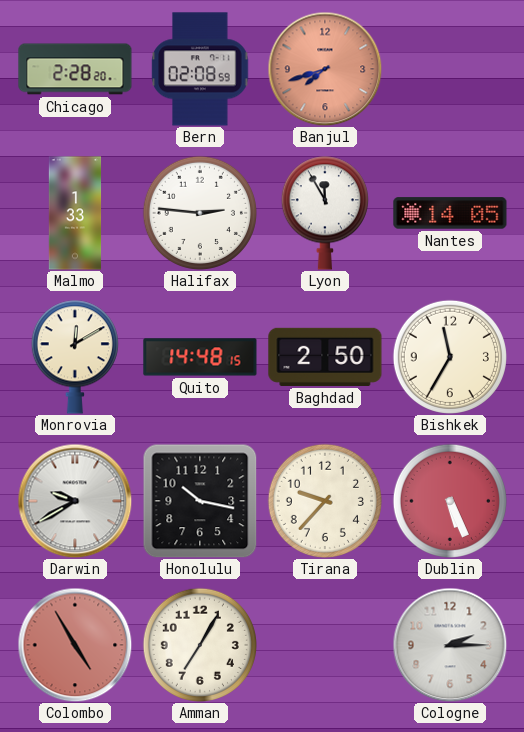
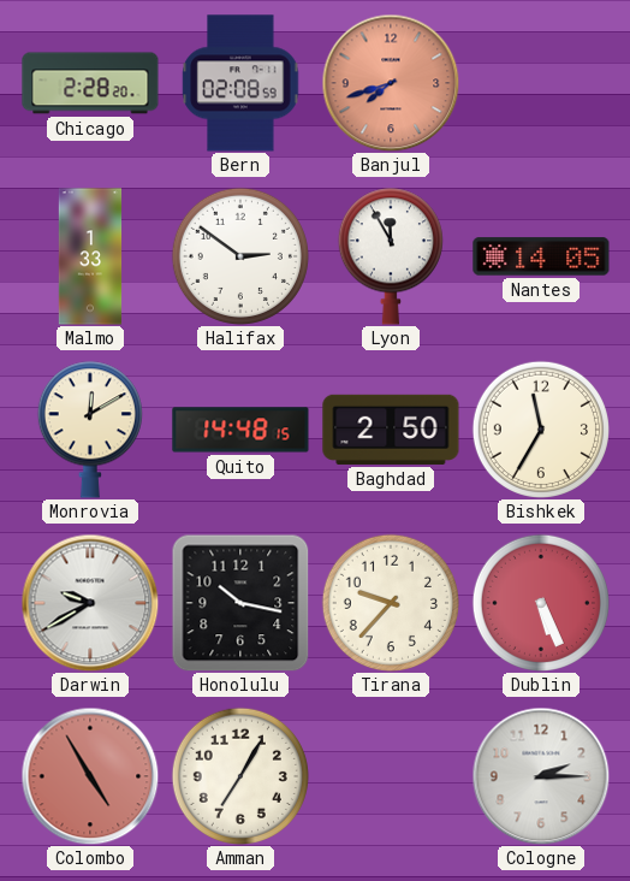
Halifax: 2:46 -> 2:51 (240, 256)
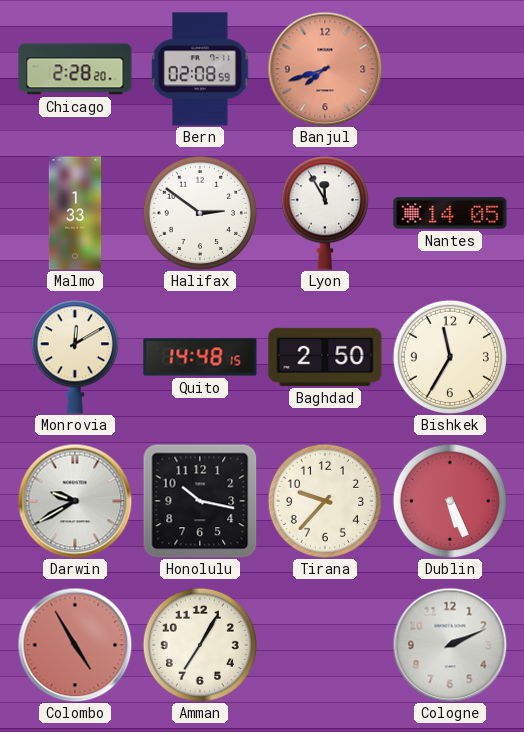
Cologne: 2:15 -> 2:11 (450, 645)
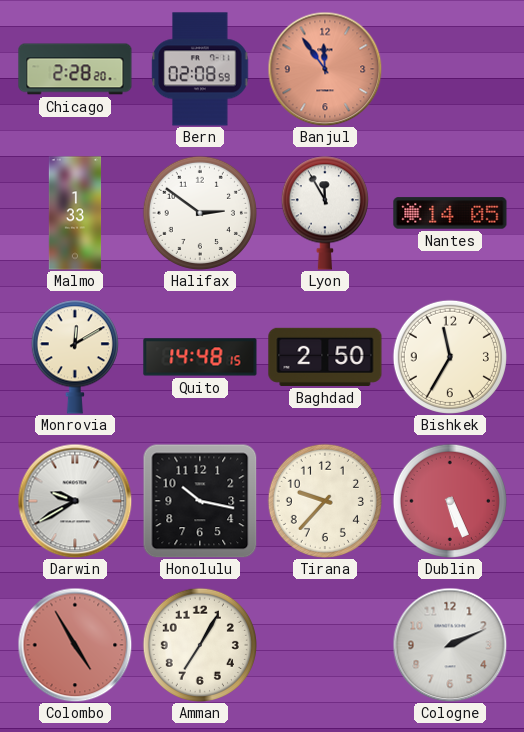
Banjul: 7:42 -> 11:54 (325, 69)
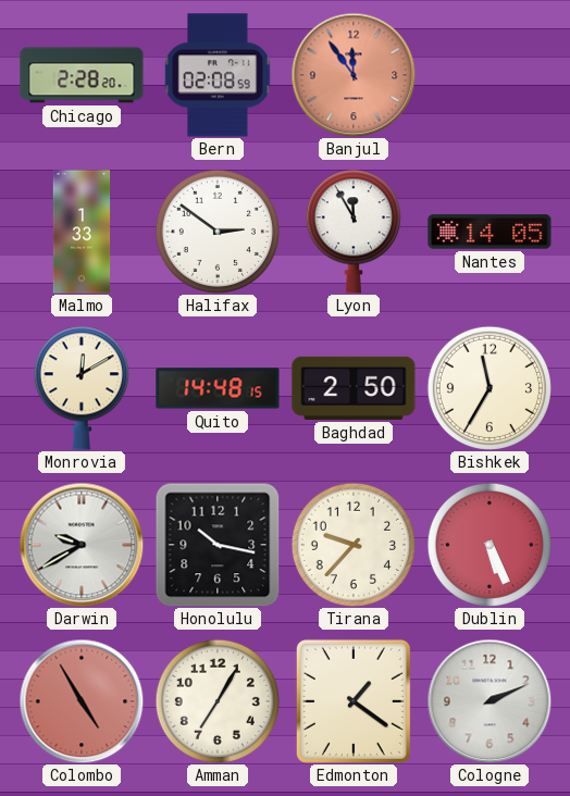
Edmonton: none -> 1:21 (354, 701)
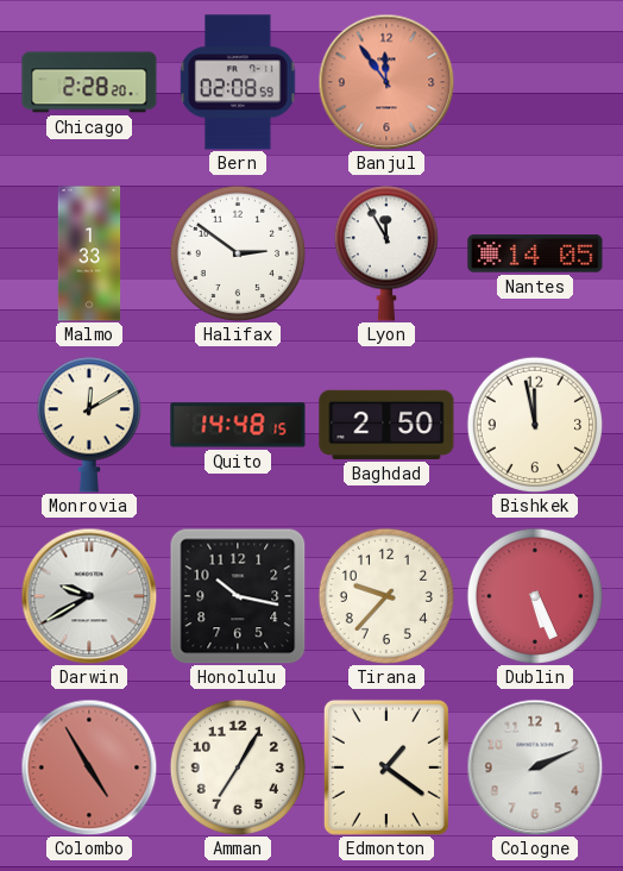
Bishkek: 11:35 -> 11:58 (535, 425)
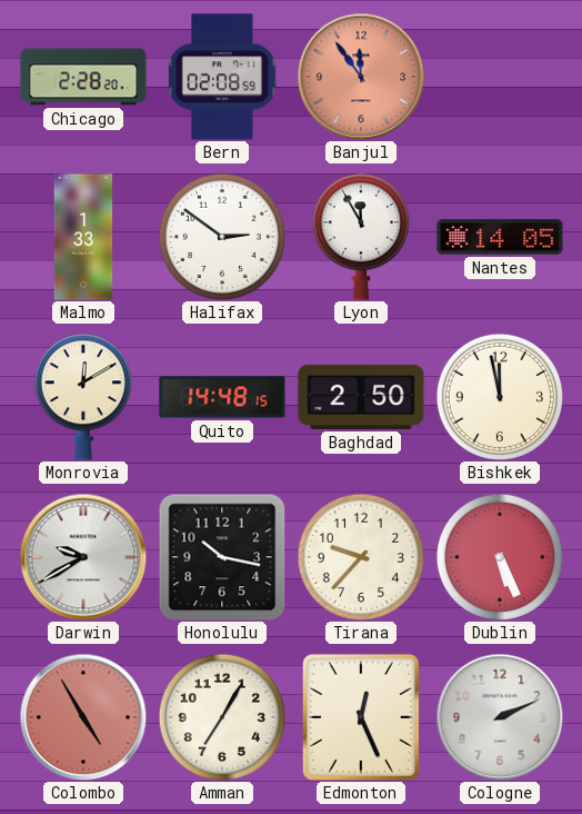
Edmonton: 1:21 -> 12:26 (361, 717)
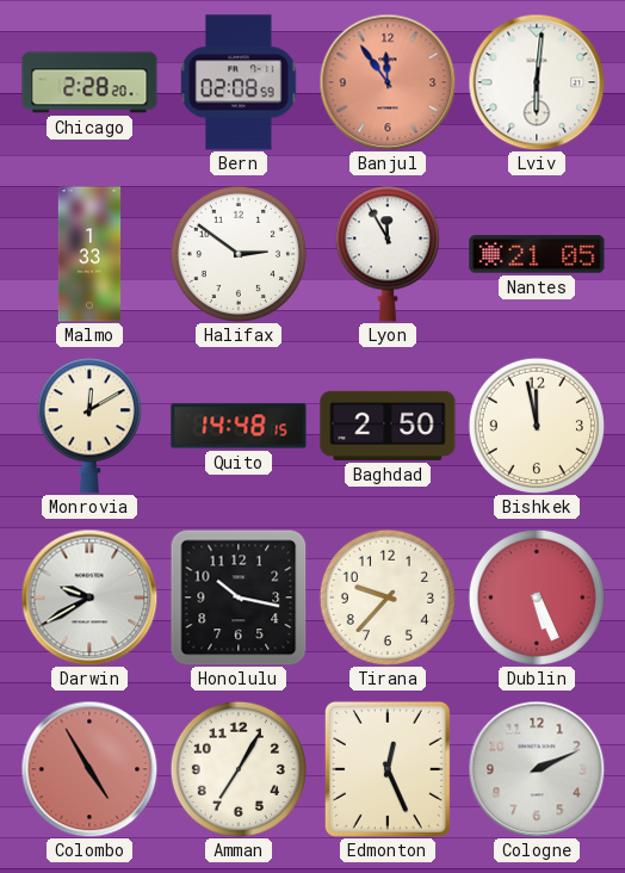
Lviv: none -> 6:01 (537, 82)
Nantes: 14:05 -> 21:05 (537, 254)
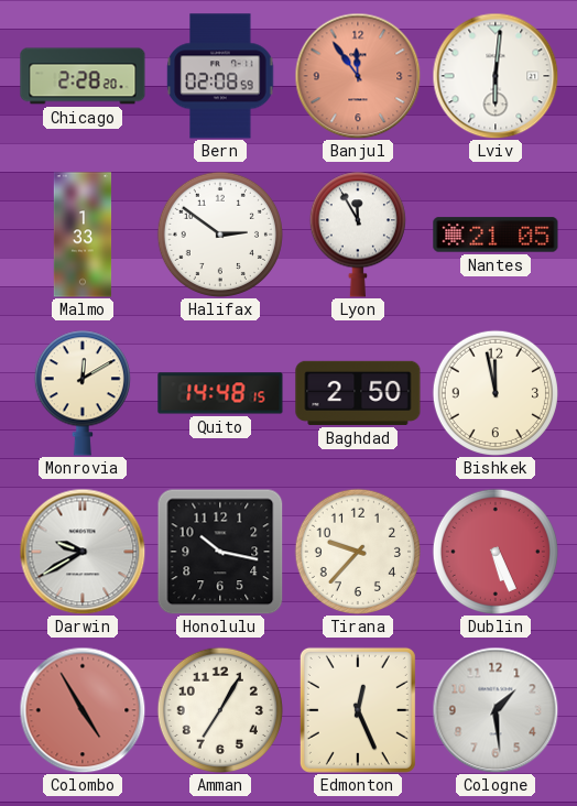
Cologne: 2:11 -> 1:29 (496, 710)
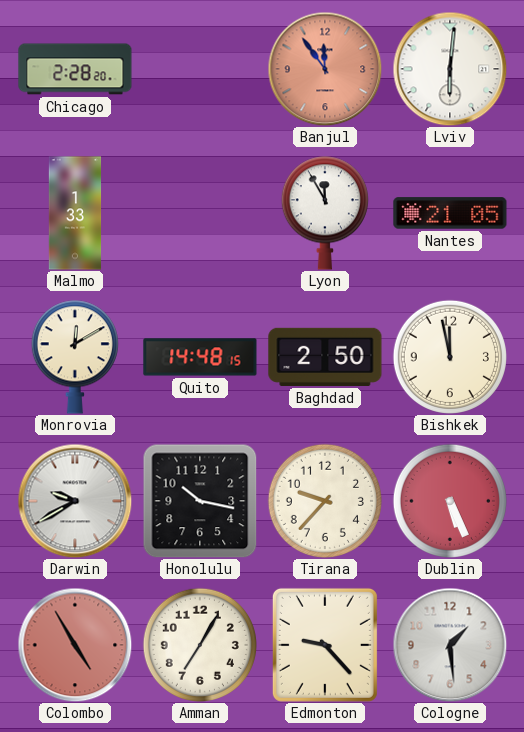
Bern: 02:08 -> none (220, 76)
Halifax: 2:51 -> none (220, 235)
Edmonton: 12:26 -> 9:23 (325, 645)
